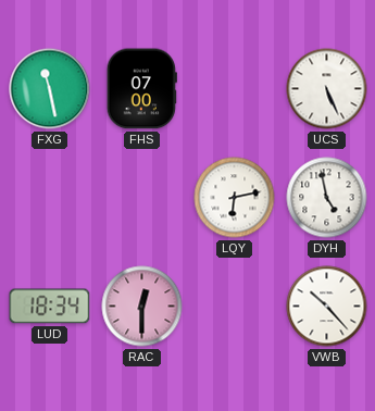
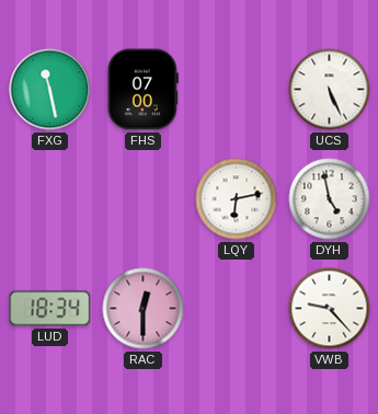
VWB: 10:23 -> 9:23 (330, 309)
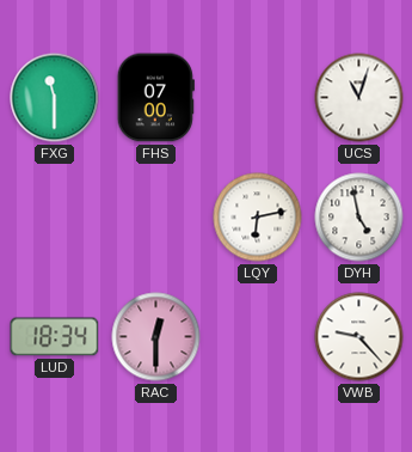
FXG: 11:28 -> 11:30 (55, 98)
UCS: 5:26 -> 11:03 (359, 98)
